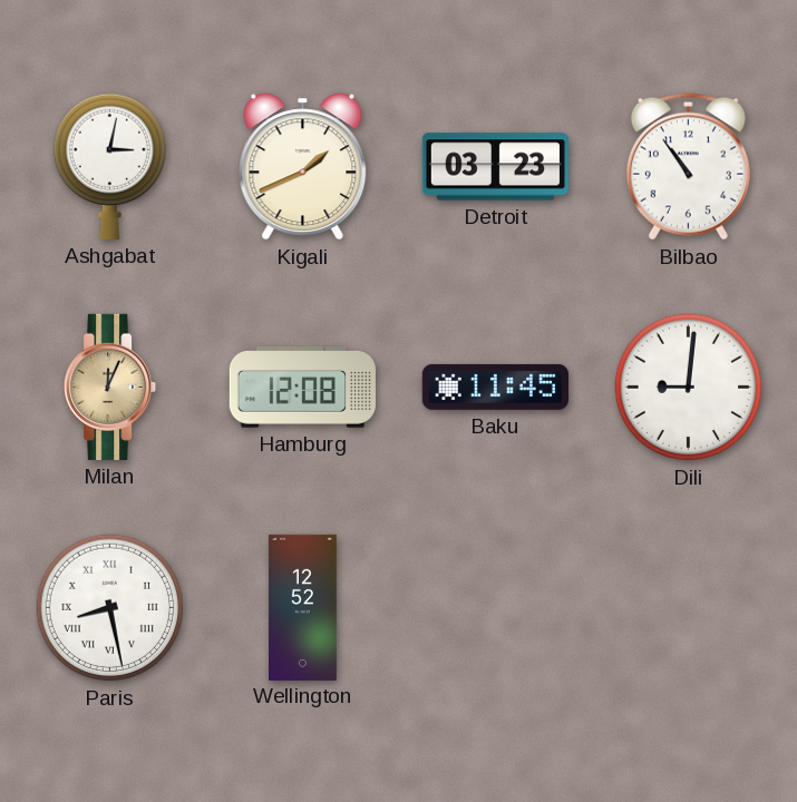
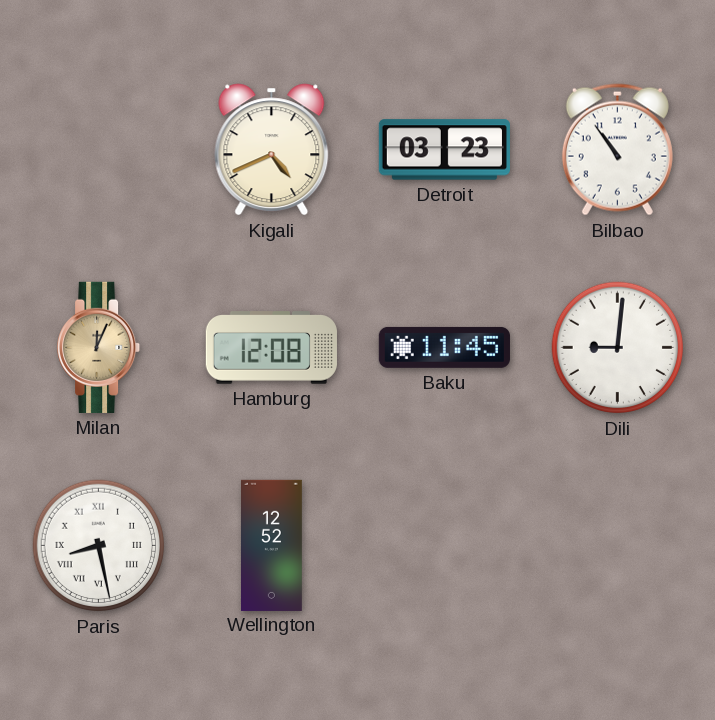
Ashgabat: 3:02 -> none (109, 166)
Kigali: 1:41 -> 4:41 (272, 150)
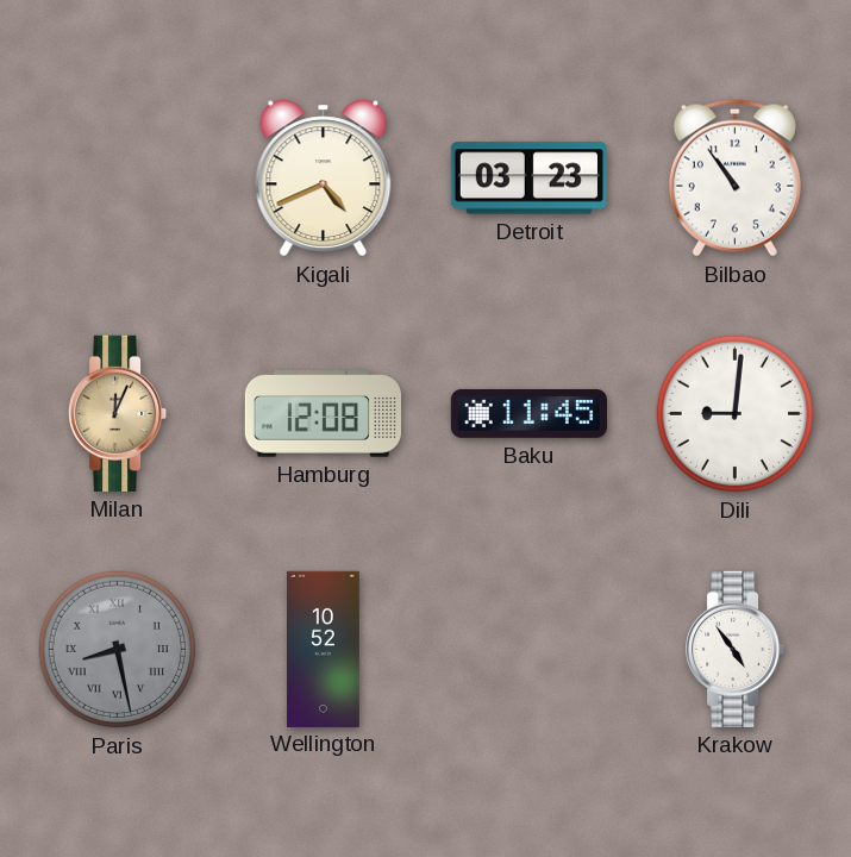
Paris dial: white -> grey (118, 650)
Wellington: 12:52 -> 10:52 (324, 649)
Krakow: none -> 4:54 (736, 649)
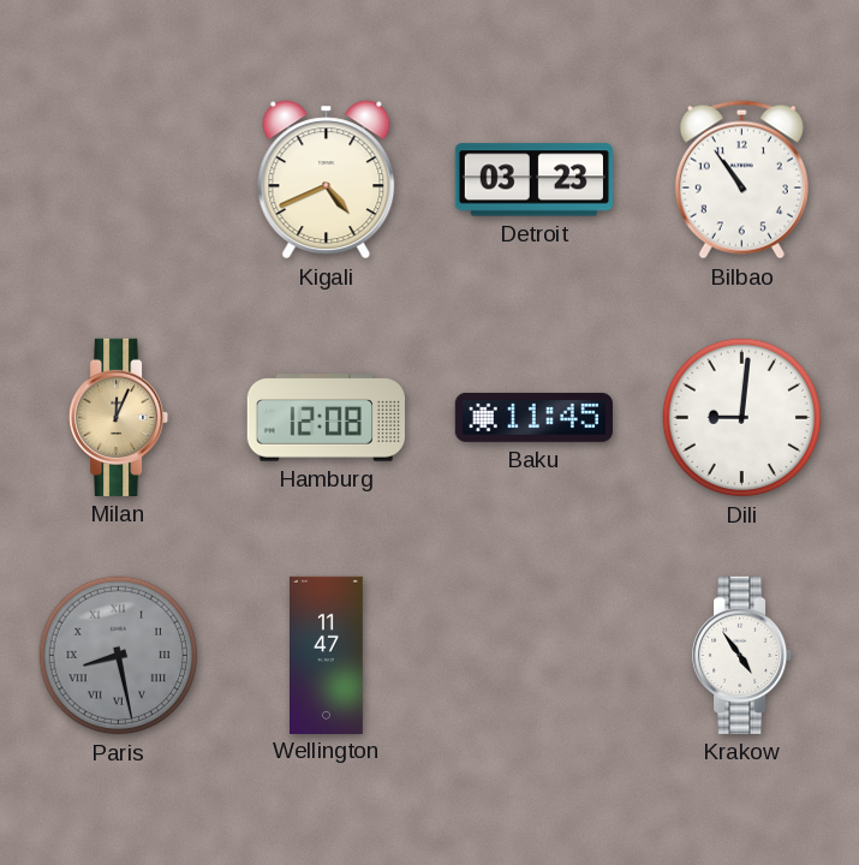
Wellington: 10:52 -> 11:47 (327, 655)
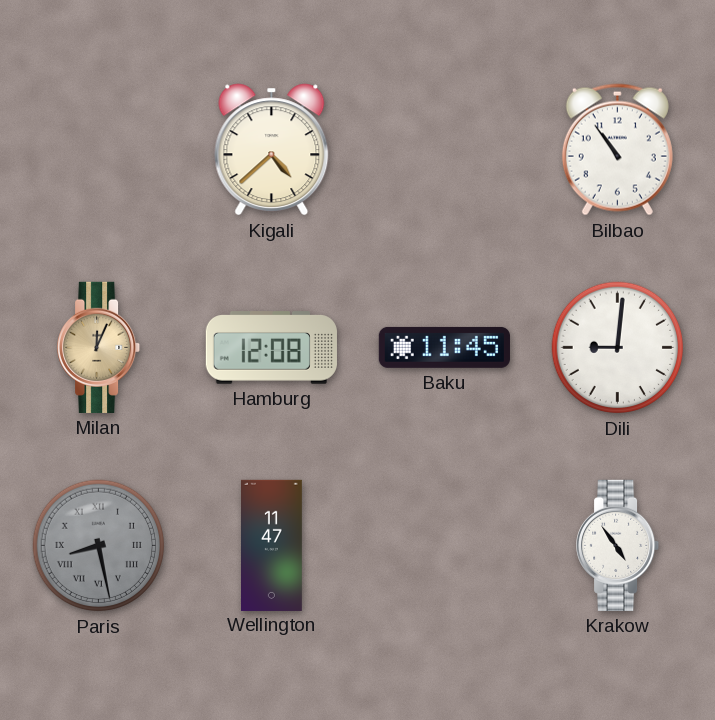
Kigali: 4:41 -> 4:38 (272, 150)
Detroit: 03:23 -> none (533, 180)
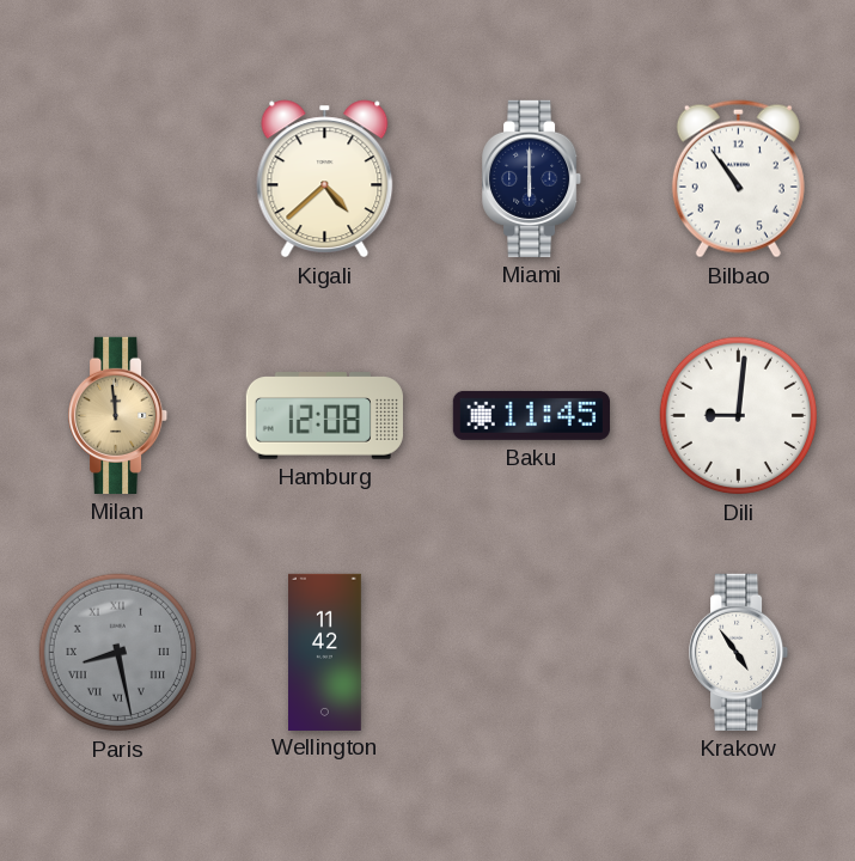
Miami: none -> 6:00 (532, 178)
Milan: 12:04 -> 11:59 (118, 415)
Wellington: 11:47 -> 11:42 (325, 652)
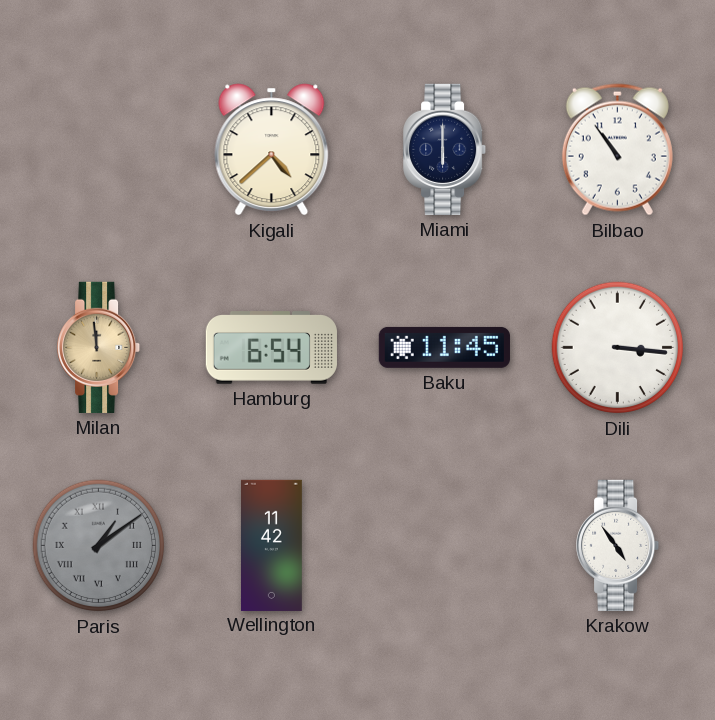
Hamburg: 12:08 -> 6:54 (271, 348)
Dili: 9:01 -> 3:16 (618, 348)
Paris: 8:28 -> 1:09 (99, 546)
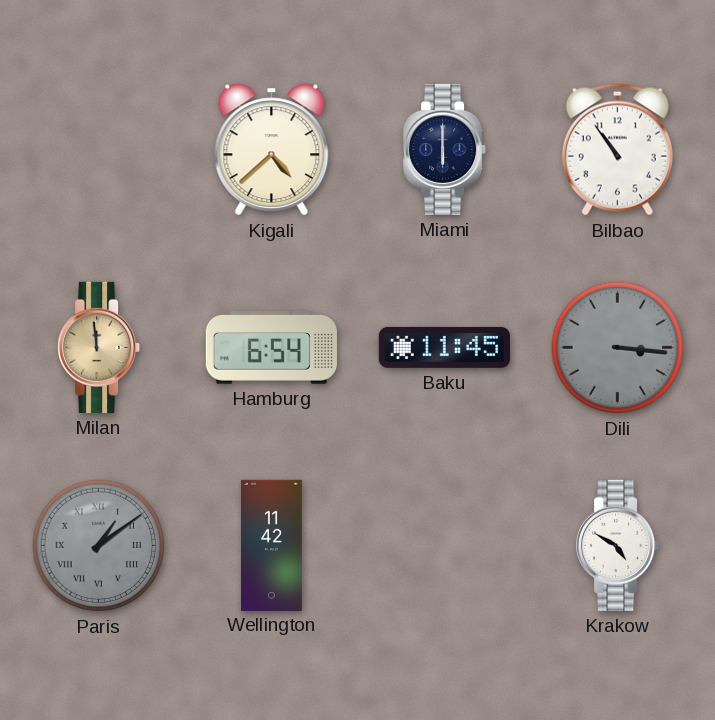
Dili dial: white -> grey (618, 348)
Krakow: 4:54 -> 4:50 (618, 545)
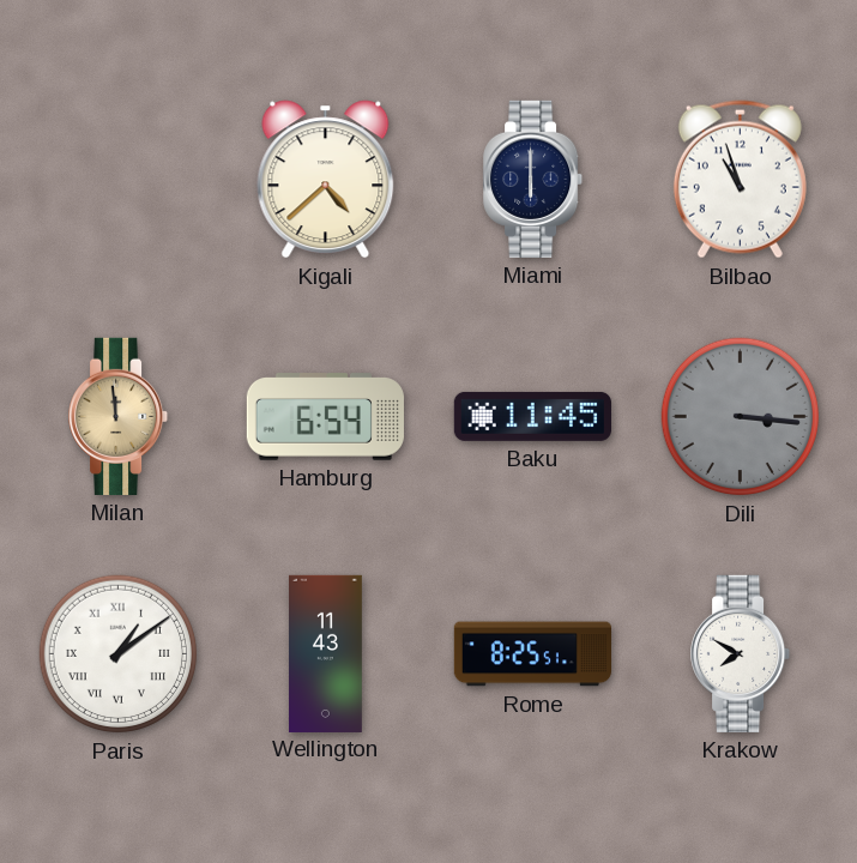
Bilbao: 10:54 -> 10:57 (740, 180)
Paris dial: grey -> white (119, 654)
Wellington: 11:42 -> 11:43 (326, 653)
Rome: none -> 8:25 (532, 654)
Krakow: 4:50 -> 7:50 (741, 653)
